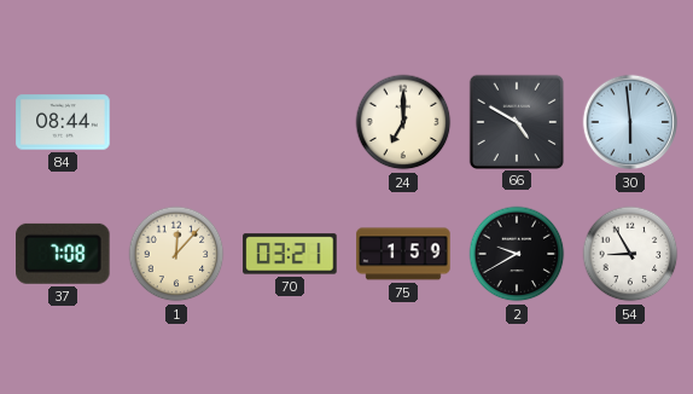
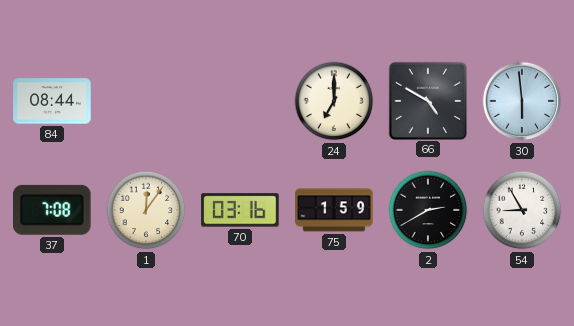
1: 12:07 -> 12:06 (146, 210)
70: 03:21 -> 03:16 (240, 210)
2: 9:40 -> 2:40 (428, 210)
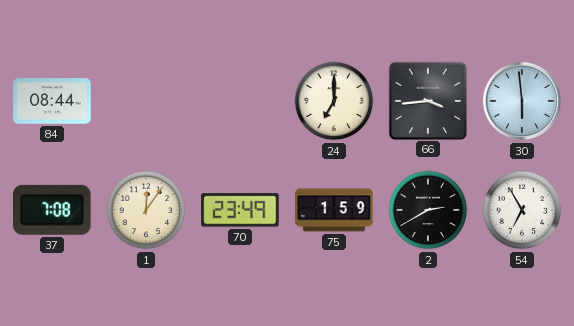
66: 4:50 -> 3:44 (427, 100)
70: 03:16 -> 23:49 (240, 210)
54: 8:55 -> 6:55 (522, 210)
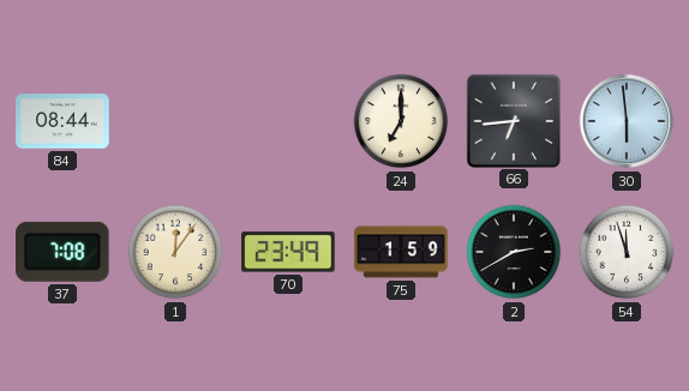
66: 3:44 -> 6:44 (513, 120)
54: 6:55 -> 11:57 (627, 252)
